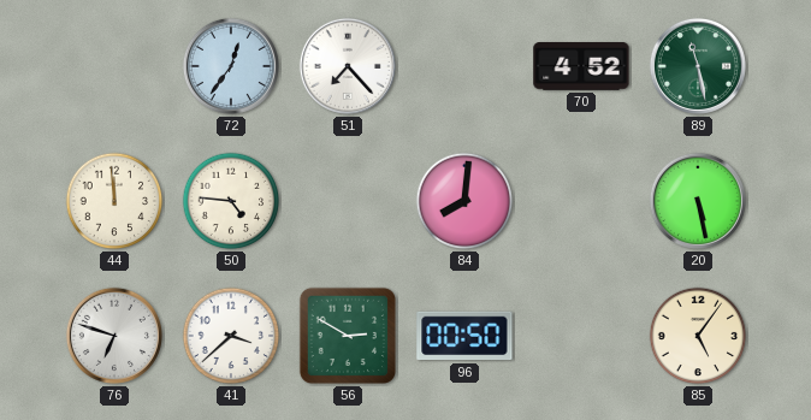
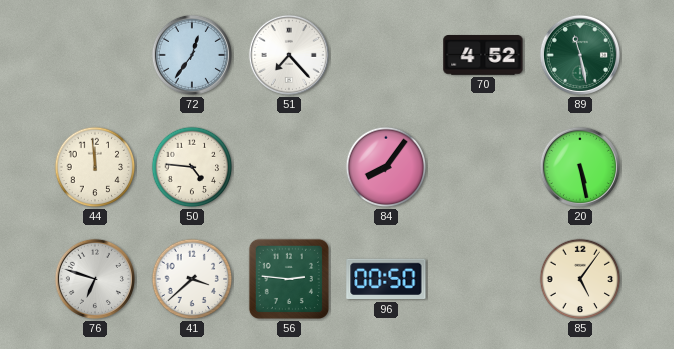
84: 8:01 -> 8:06 (386, 167)
56: 2:50 -> 2:46 (289, 279)
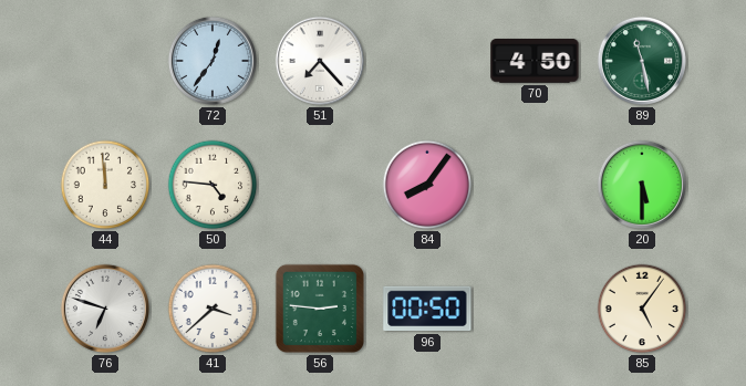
70: 4:52 -> 4:50 (535, 61)
20: 5:28 -> 5:30 (642, 185)
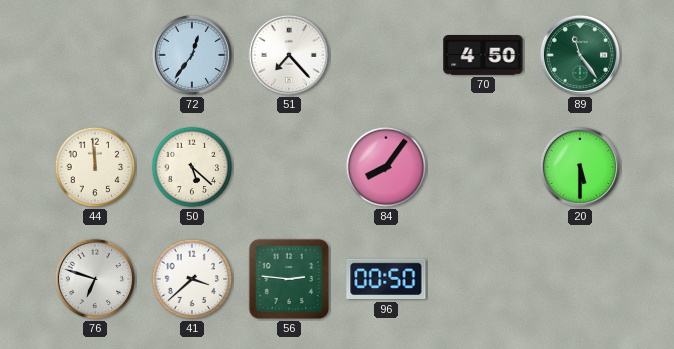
89: 11:28 -> 11:24 (580, 55)
50: 4:46 -> 5:22 (192, 167)
85: 5:06 -> none (642, 309)
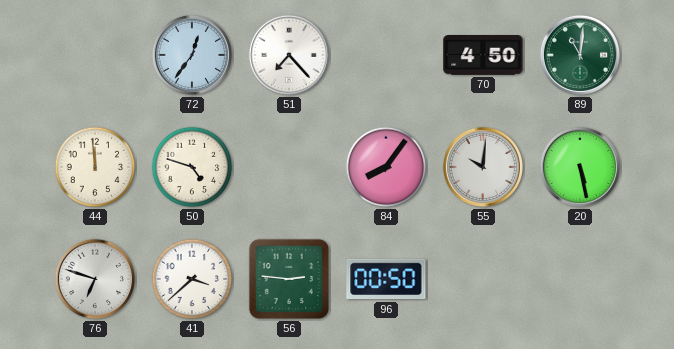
89: 11:24 -> 11:01 (580, 55)
50: 5:22 -> 4:48 (192, 167)
55: none -> 10:01 (483, 167)
20: 5:30 -> 5:28 (580, 167)
